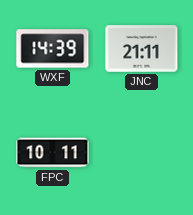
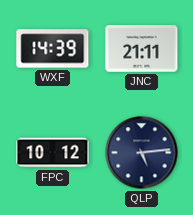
FPC: 10:11 -> 10:12 (53, 153)
QLP: none -> 5:14 (142, 153)
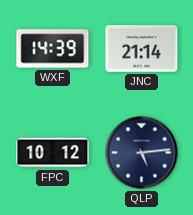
JNC: 21:11 -> 21:14 (142, 49)
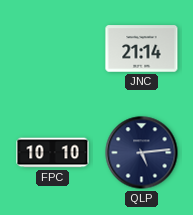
WXF: 14:39 -> none (53, 49)
FPC: 10:12 -> 10:10 (53, 153)
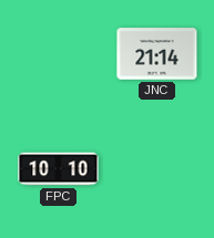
QLP: 5:14 -> none (142, 153)
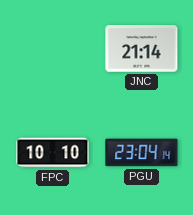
PGU: none -> 23:04 (142, 153)
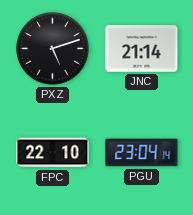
PXZ: none -> 5:12 (53, 49)
FPC: 10:10 -> 22:10 (53, 153)
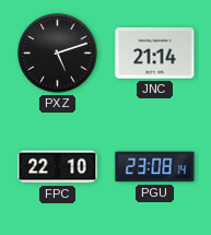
PGU: 23:04 -> 23:08 (155, 167)
